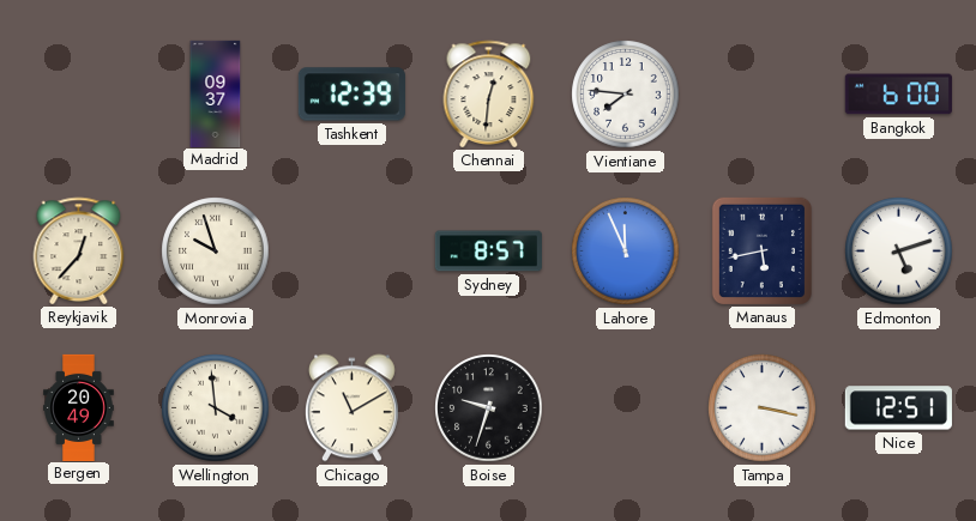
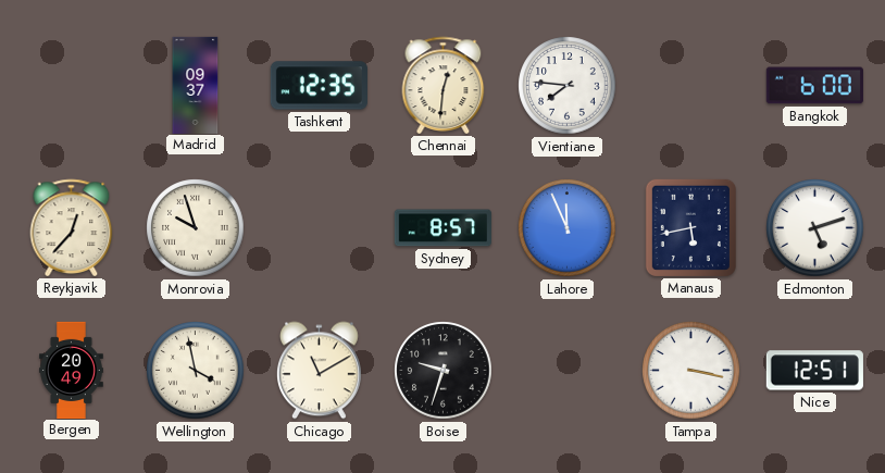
Tashkent: 12:39 -> 12:35 (319, 86)
Wellington: 3:59 -> 3:58 (196, 371)
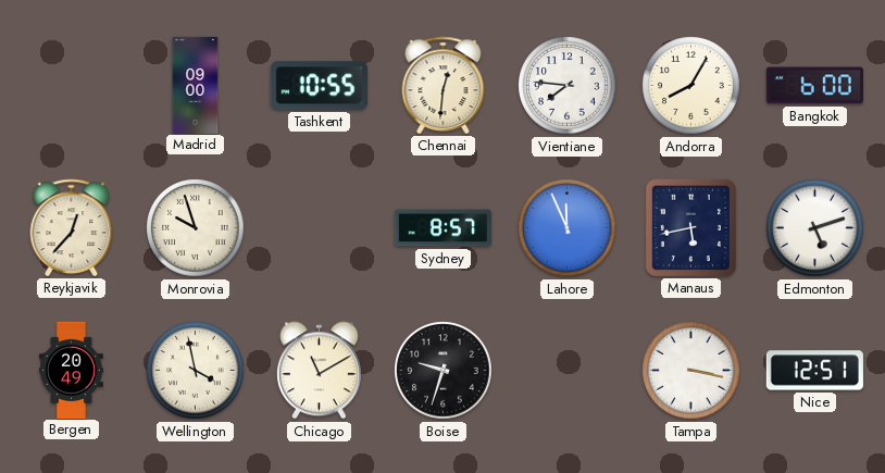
Madrid: 09:37 -> 09:00 (196, 85)
Tashkent: 12:35 -> 10:55 (319, 86)
Andorra: none -> 8:05 (691, 86)
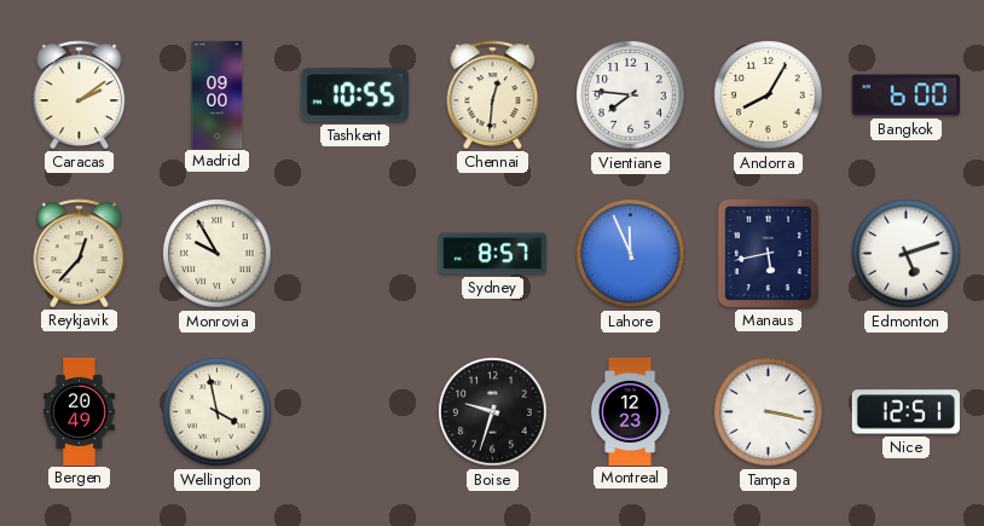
Caracas: none -> 2:09 (80, 94)
Monrovia: 9:57 -> 9:55 (218, 254)
Chicago: 11:10 -> none (319, 371)
Montreal: none -> 12:23 (630, 411)
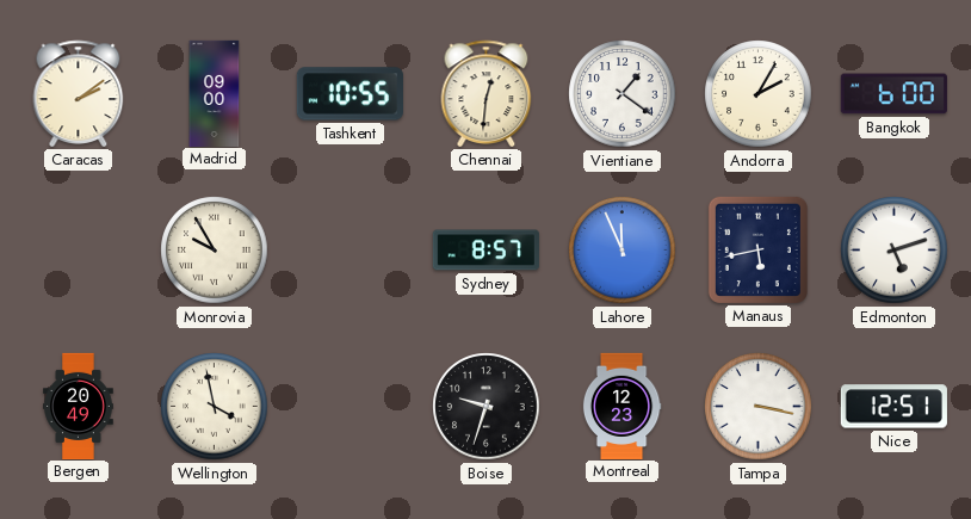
Vientiane: 7:46 -> 1:21 (623, 94)
Andorra: 8:05 -> 2:05 (759, 94)
Reykjavik: 12:37 -> none (80, 253)
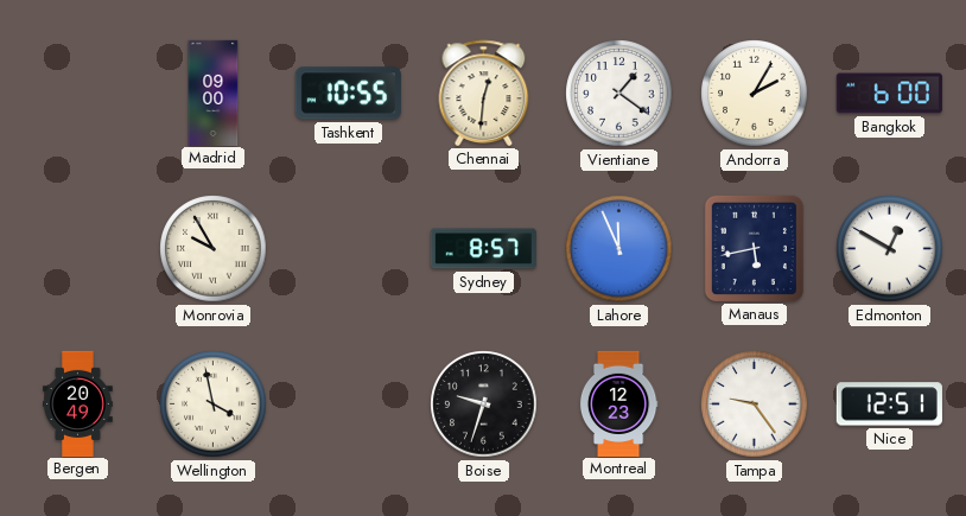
Caracas: 2:09 -> none (79, 93)
Edmonton: 5:12 -> 12:50 (890, 249)
Tampa: 3:17 -> 9:24 (755, 404)
